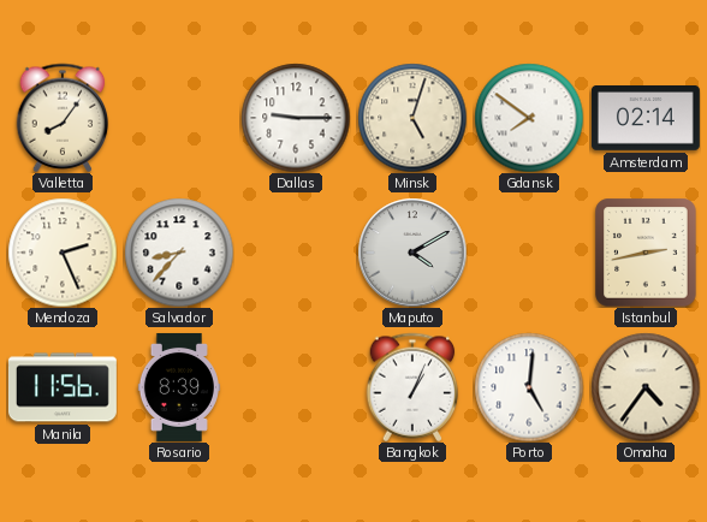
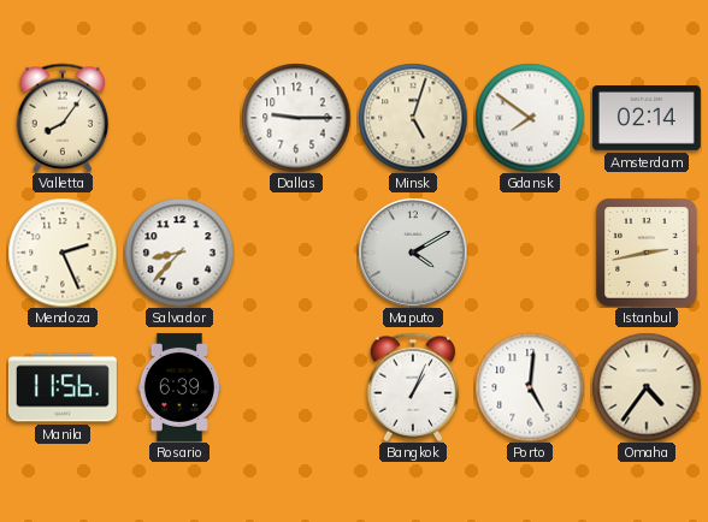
Rosario: 8:39 -> 6:39 (178, 387)
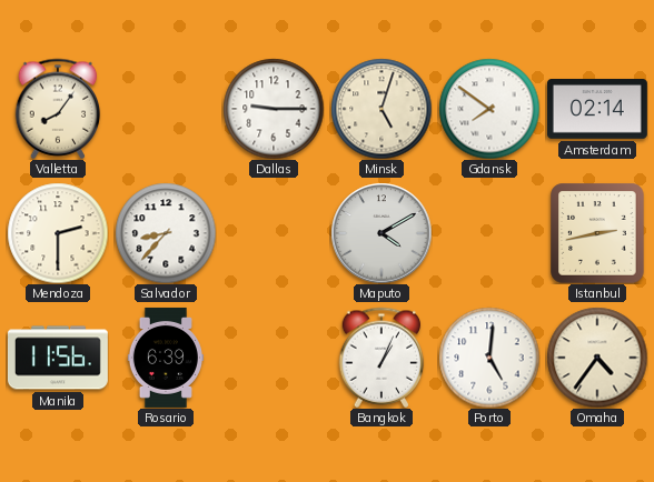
Mendoza: 2:26 -> 2:30 (58, 233)
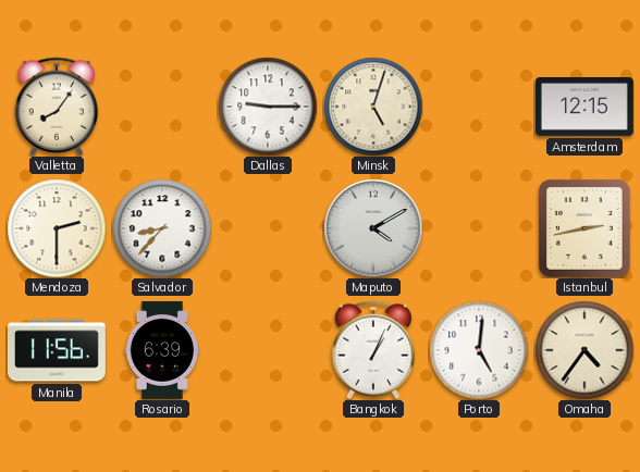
Gdansk: 7:51 -> none (489, 109)
Amsterdam: 02:14 -> 12:15 (584, 108)
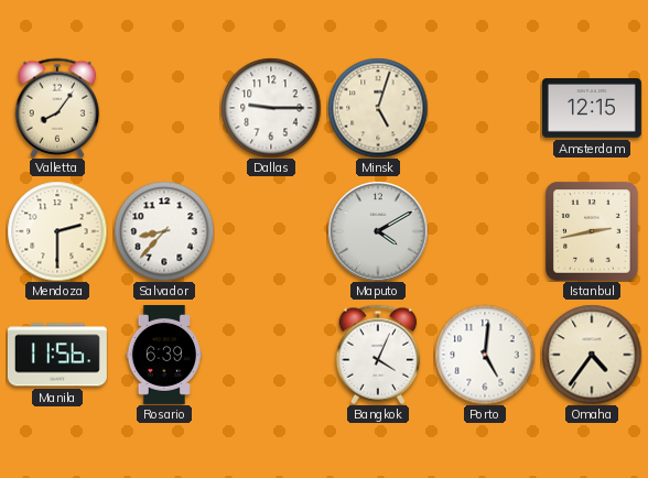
Bangkok: 1:04 -> 4:04 (378, 355)
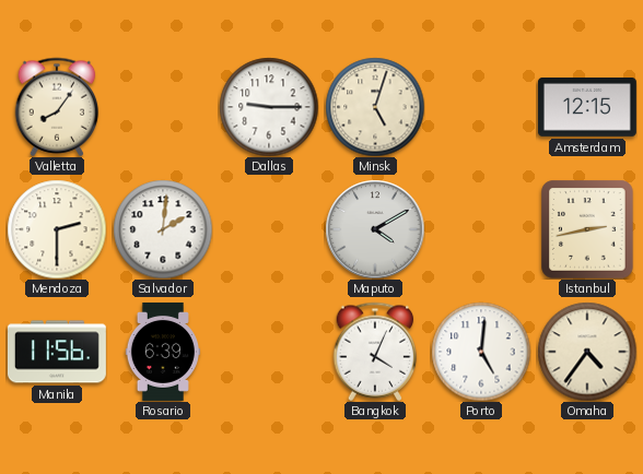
Salvador: 8:37 -> 2:01 (163, 229)
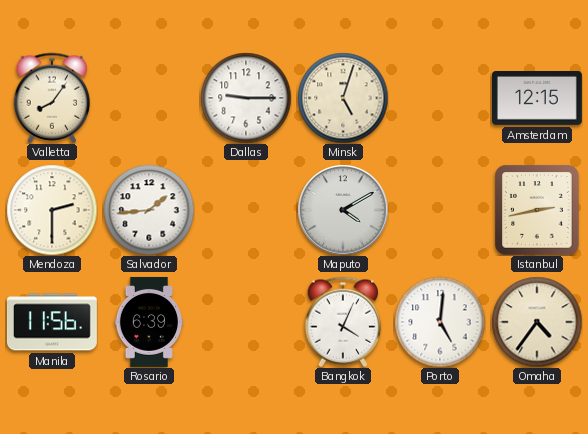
Salvador: 2:01 -> 1:44 (149, 210)
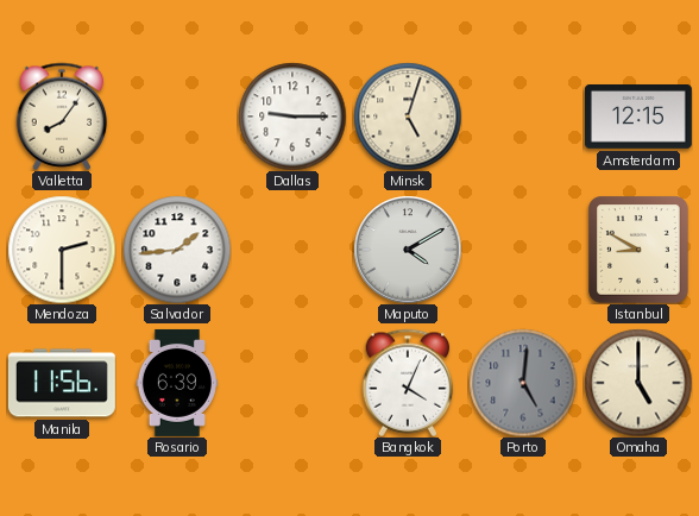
Istanbul: 2:43 -> 8:50 (638, 250)
Porto dial: white -> grey (523, 383)
Omaha: 4:36 -> 5:00 (638, 383)
